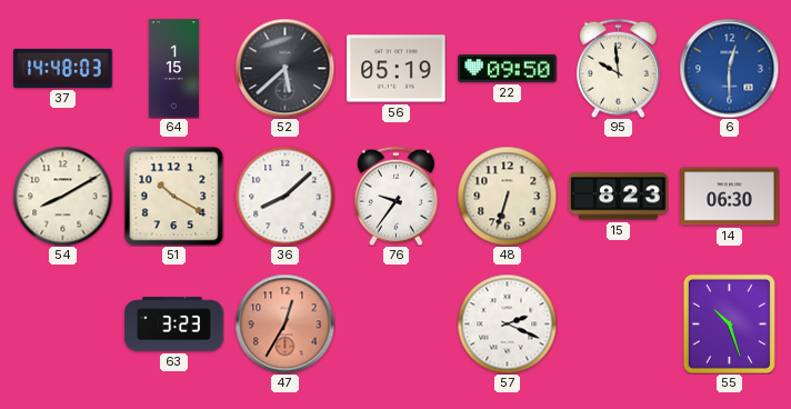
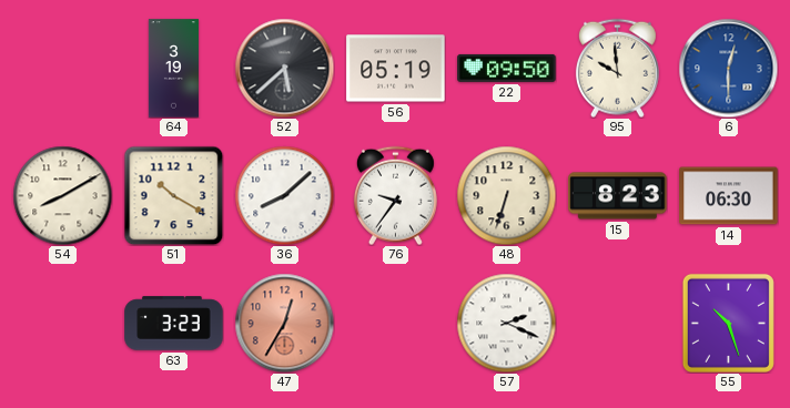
37: 14:48 -> none (63, 68)
64: 1:15 -> 3:19 (173, 69)
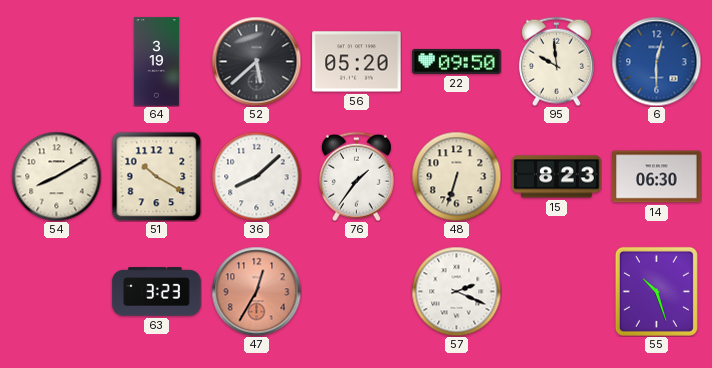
56: 05:19 -> 05:20 (357, 62)
76: 9:36 -> 1:36 (356, 176)
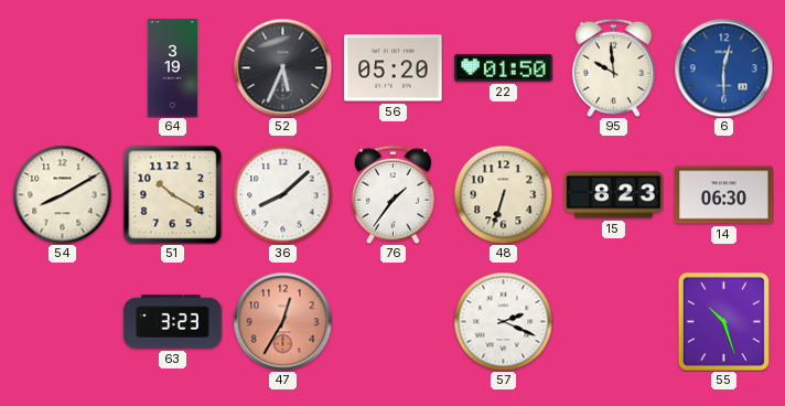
52: 5:38 -> 5:34 (282, 67)
22: 09:50 -> 01:50 (504, 67)
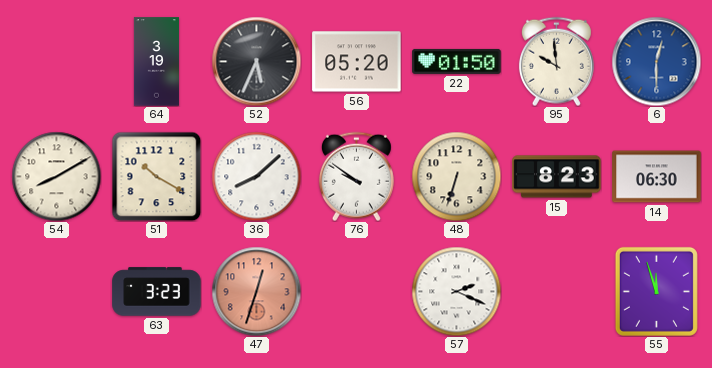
76: 1:36 -> 9:51 (356, 176)
47: 12:35 -> 12:33 (256, 291)
55: 10:27 -> 11:57 (656, 291)
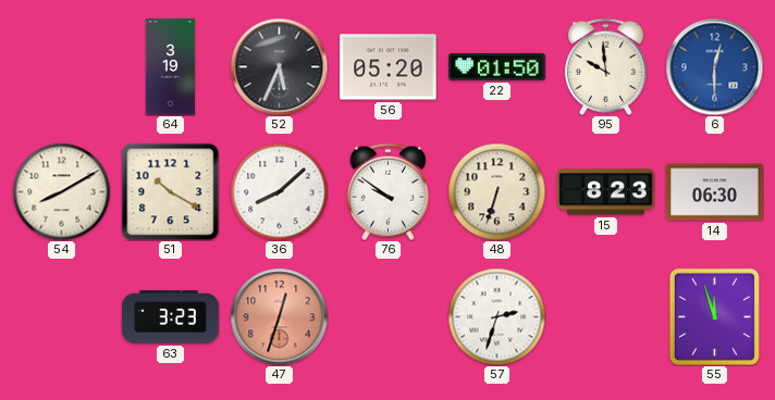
57: 2:19 -> 2:33 (496, 316)
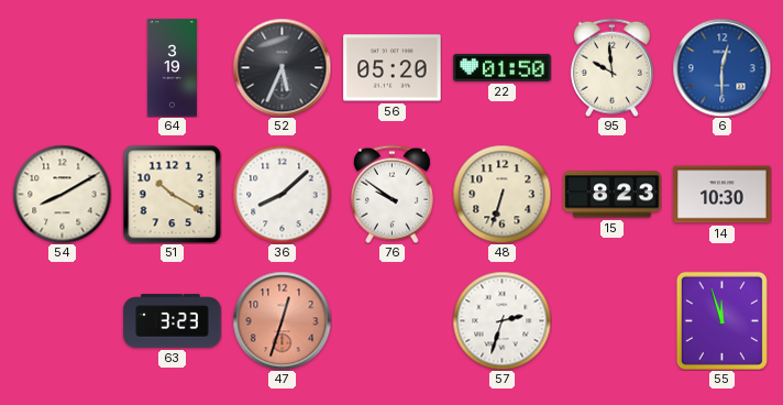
14: 06:30 -> 10:30 (723, 195)
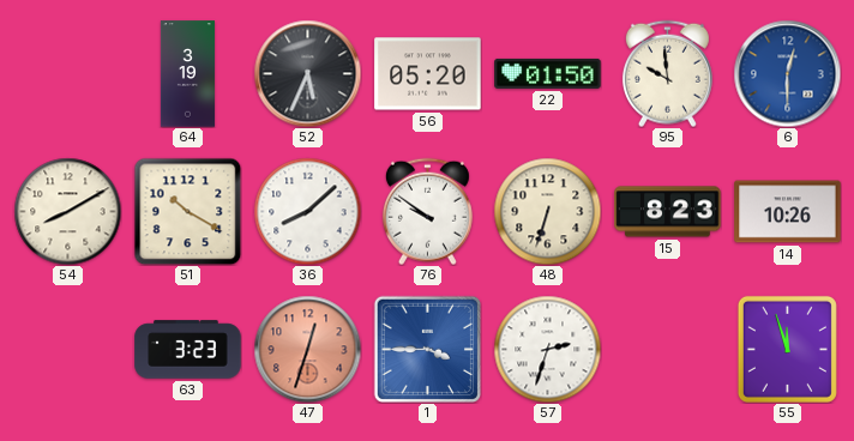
14: 10:30 -> 10:26 (788, 212)
1: none -> 3:45 (427, 349)
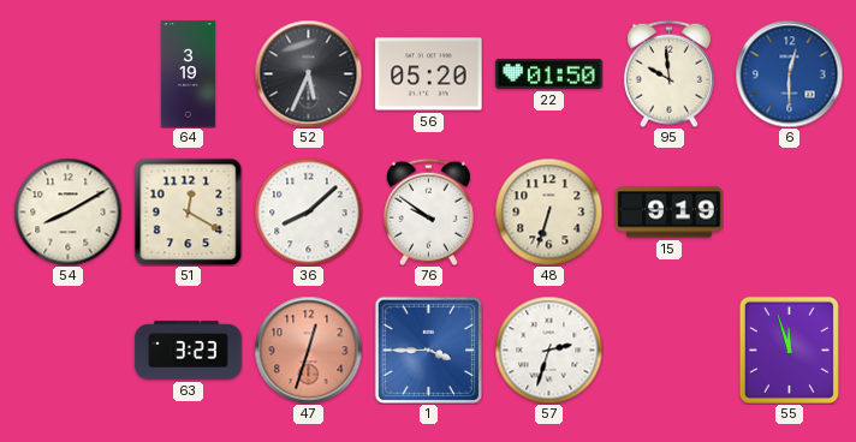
51: 10:20 -> 12:20 (188, 211)
15: 8:23 -> 9:19 (670, 213)
14: 10:26 -> none (788, 212)
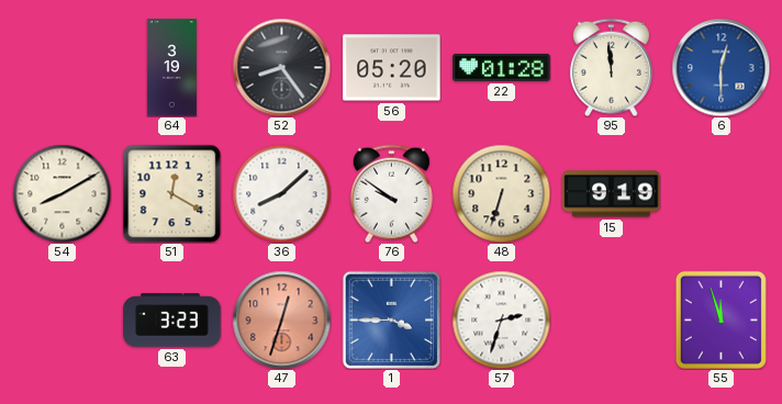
52: 5:34 -> 8:24 (281, 67)
22: 01:50 -> 01:28 (502, 67)
95: 9:59 -> 11:59 (611, 67)
